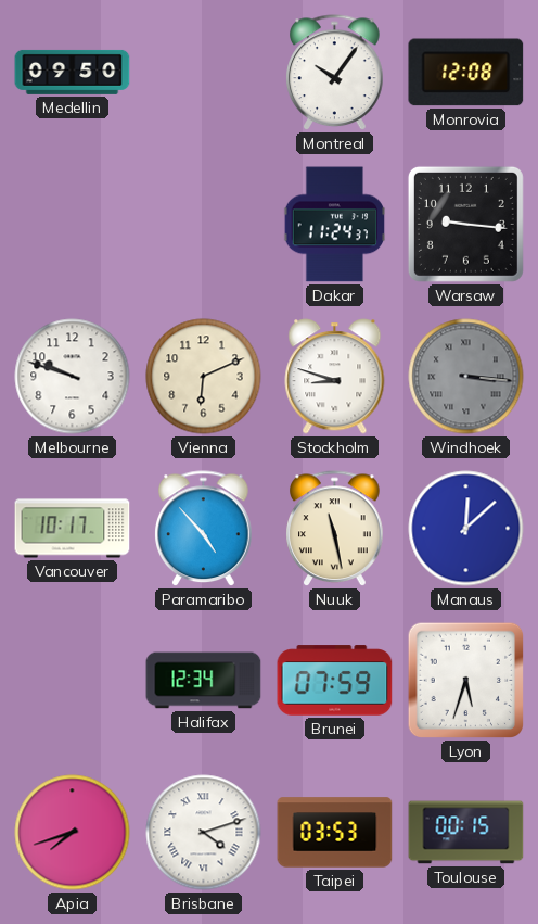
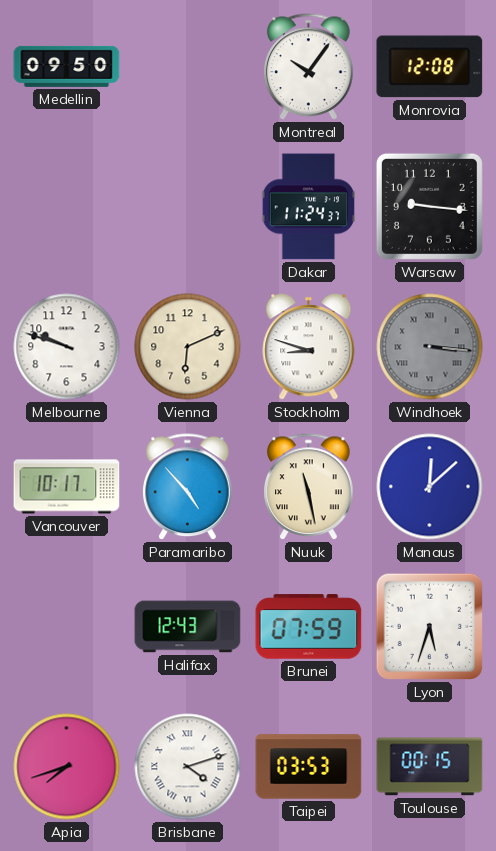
Halifax: 12:34 -> 12:43 (188, 627)
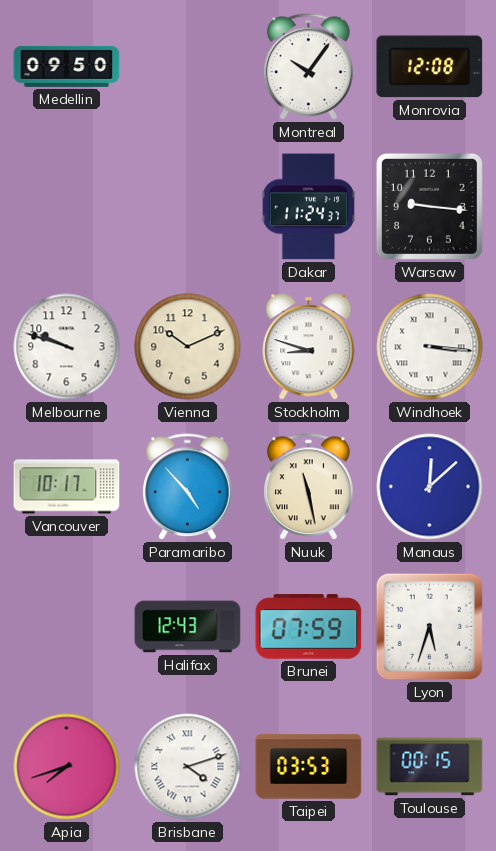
Vienna: 6:11 -> 10:11 (188, 347)
Windhoek dial: grey -> white (430, 347)
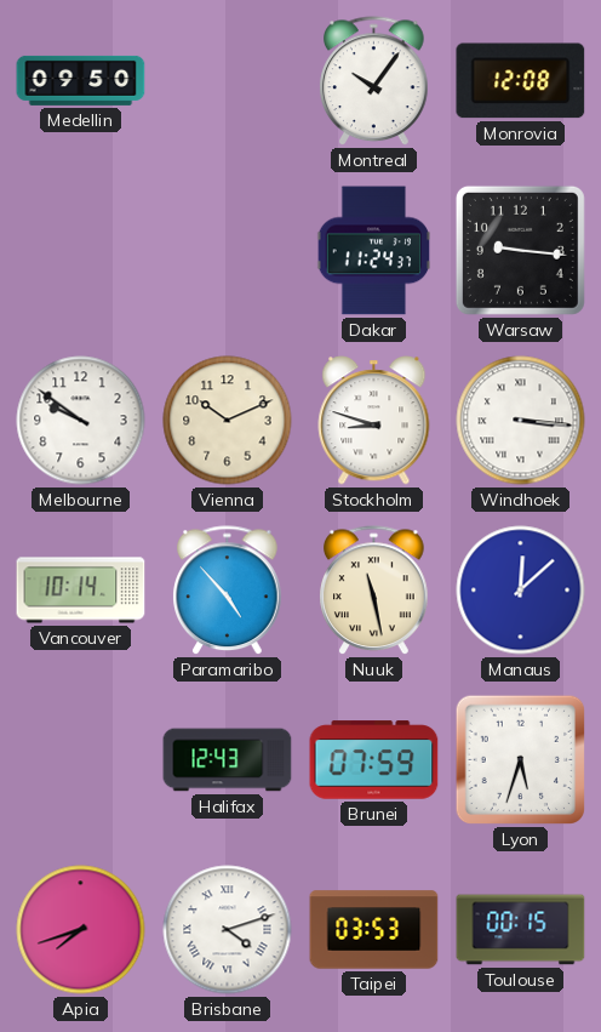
Melbourne: 9:48 -> 9:51 (81, 421)
Vancouver: 10:17 -> 10:14 (81, 591)
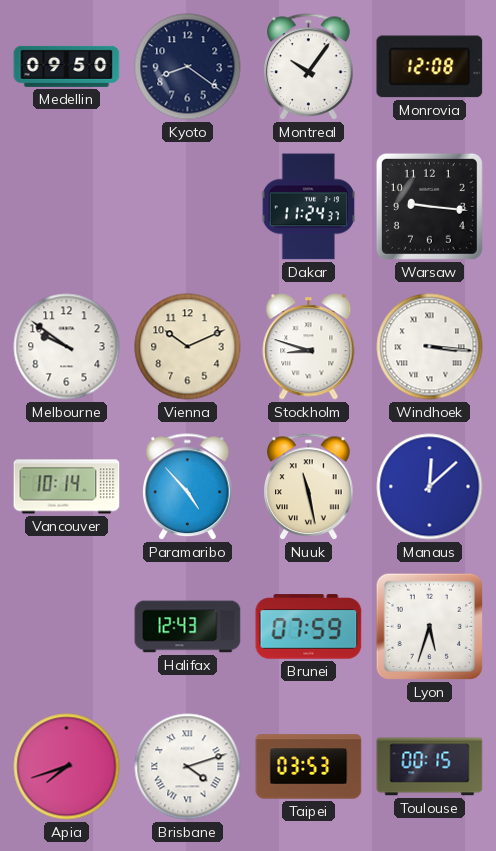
Kyoto: none -> 8:21 (188, 67)
